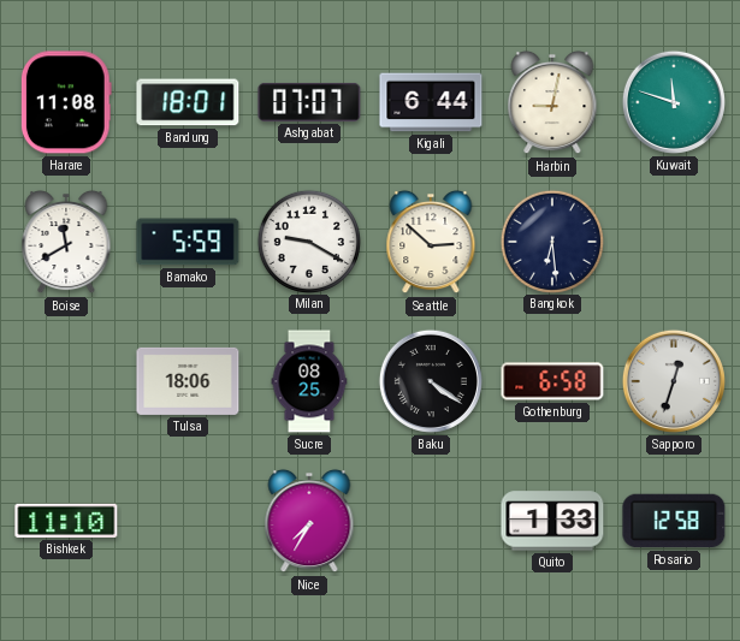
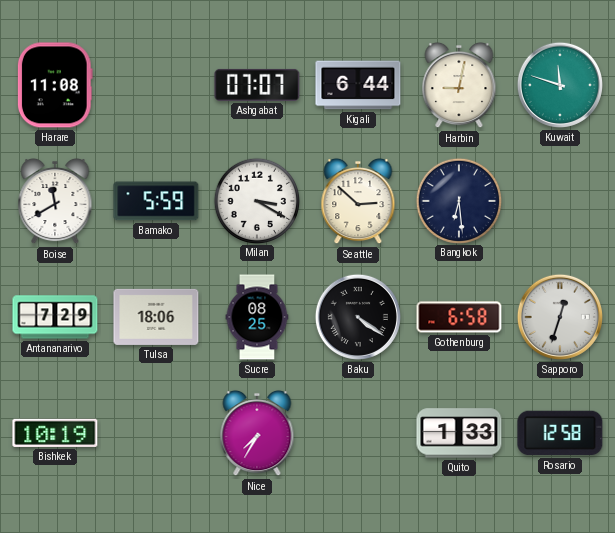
Bandung: 18:01 -> none (188, 102)
Milan: 9:20 -> 3:20 (256, 200)
Antananarivo: none -> 7:29 (55, 317)
Bishkek: 11:10 -> 10:19 (55, 433)
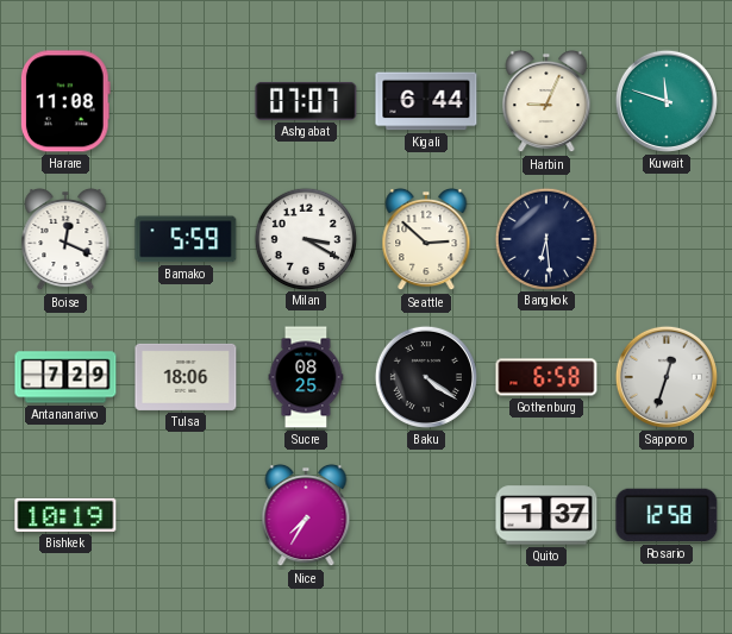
Harbin: 9:02 -> 9:04 (546, 101)
Boise: 11:40 -> 12:19 (65, 239)
Quito: 1:33 -> 1:37 (546, 515)
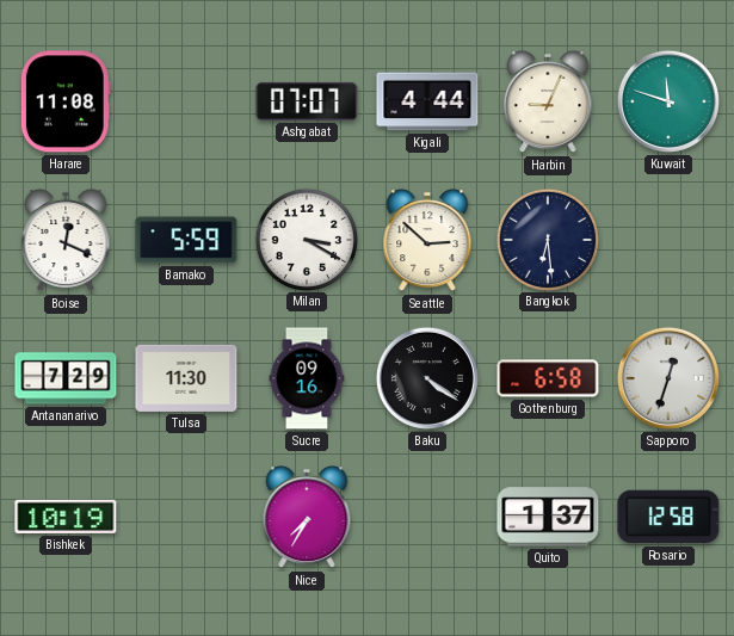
Kigali: 6:44 -> 4:44 (427, 101)
Tulsa: 18:06 -> 11:30 (186, 378)
Sucre: 08:25 -> 09:16 (307, 378)
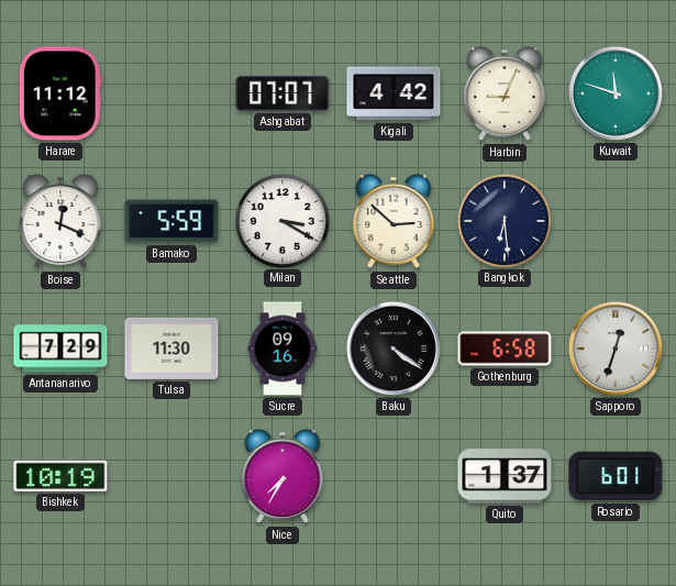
Harare: 11:08 -> 11:12 (60, 93)
Kigali: 4:44 -> 4:42 (394, 93)
Rosario: 12:58 -> 6:01 (616, 476)
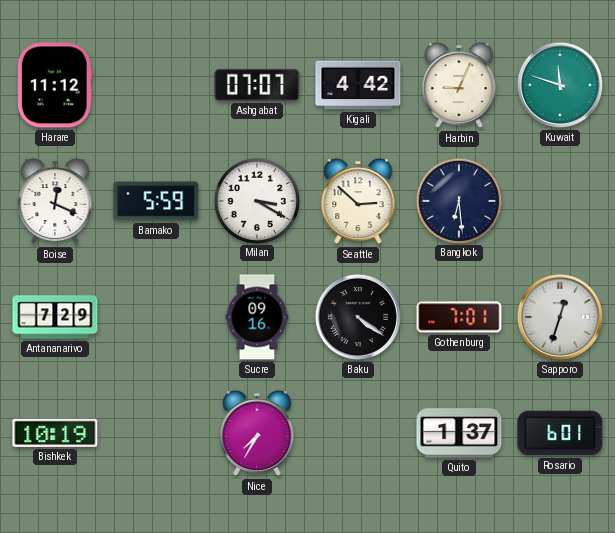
Tulsa: 11:30 -> none (171, 349)
Gothenburg: 6:58 -> 7:01 (459, 317)
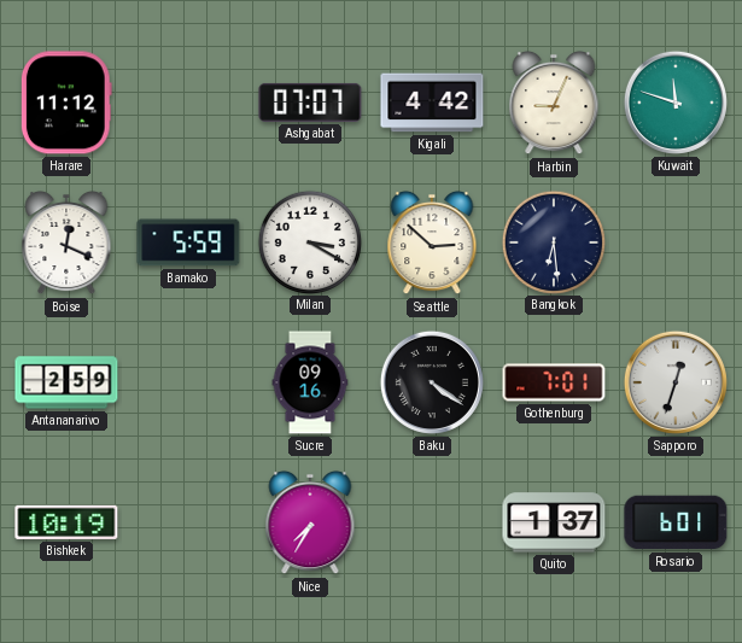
Antananarivo: 7:29 -> 2:59 (66, 382)
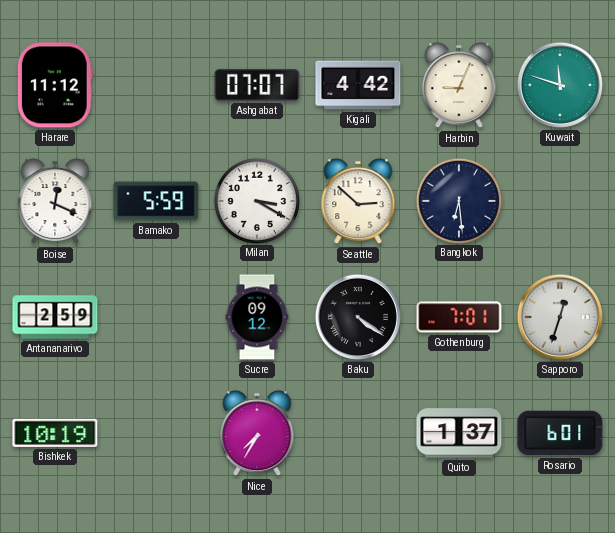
Sucre: 09:16 -> 09:12 (257, 317)
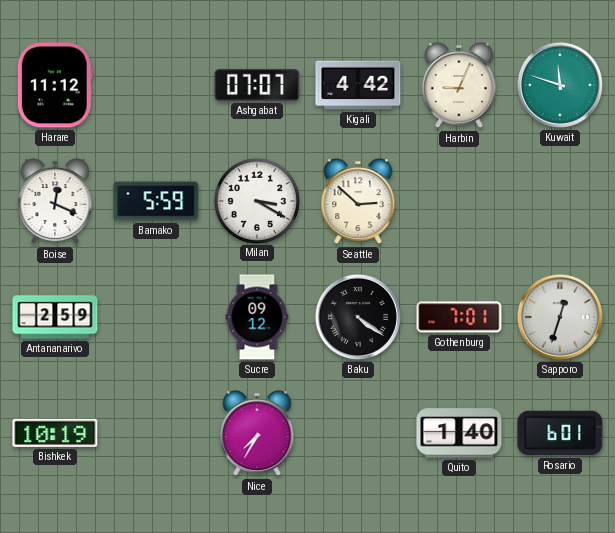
Bangkok: 6:29 -> none (458, 200)
Quito: 1:37 -> 1:40 (459, 433)
